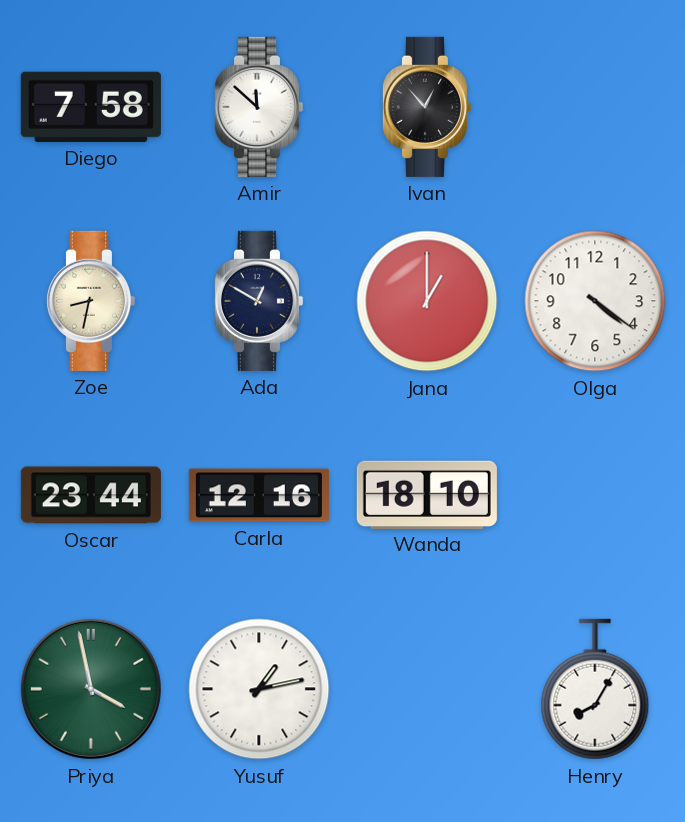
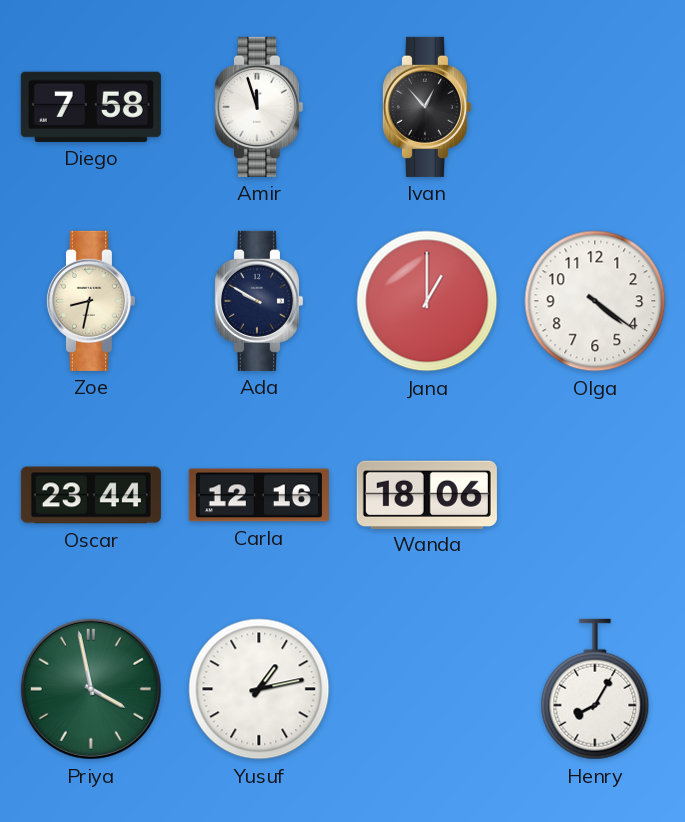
Amir: 11:52 -> 11:57 (258, 107)
Ada: 12:50 -> 9:50 (258, 301)
Wanda: 18:10 -> 18:06 (427, 494)
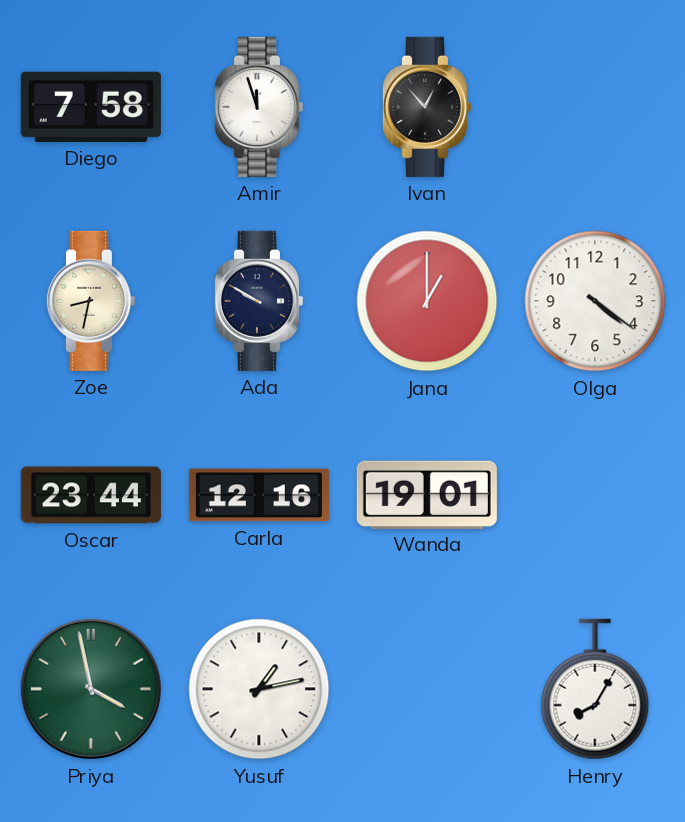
Wanda: 18:06 -> 19:01 (427, 494)
